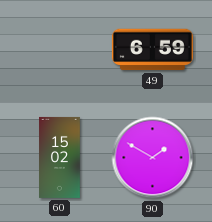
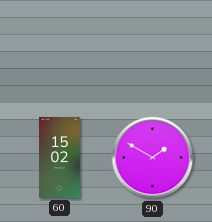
49: 6:59 -> none (152, 50)
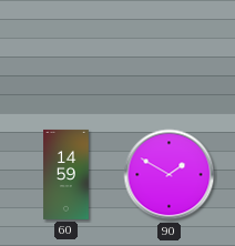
60: 15:02 -> 14:59 (67, 174)
